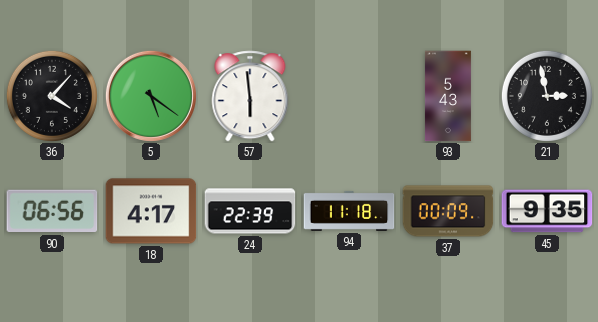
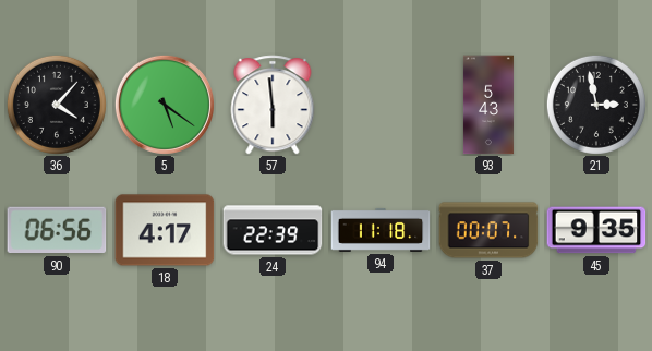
37: 00:09 -> 00:07 (488, 230)
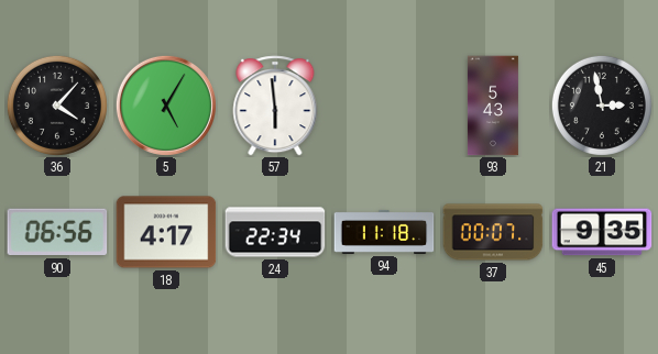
5: 5:21 -> 5:05 (166, 106)
24: 22:39 -> 22:34 (275, 232)
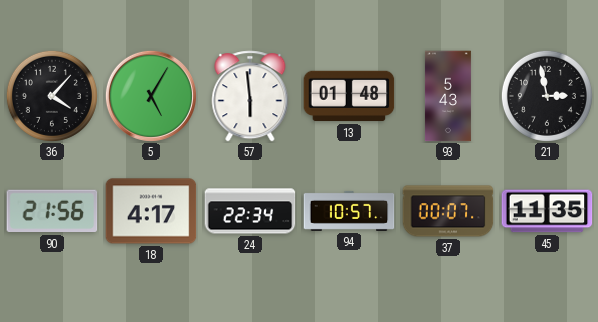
13: none -> 01:48 (349, 96)
90: 06:56 -> 21:56 (52, 211)
94: 11:18 -> 10:57 (349, 211)
45: 9:35 -> 11:35 (547, 211)
